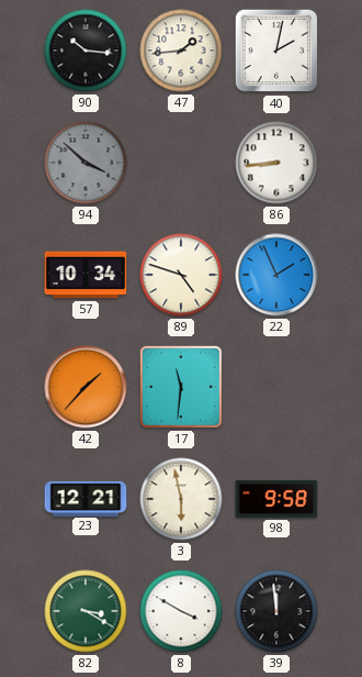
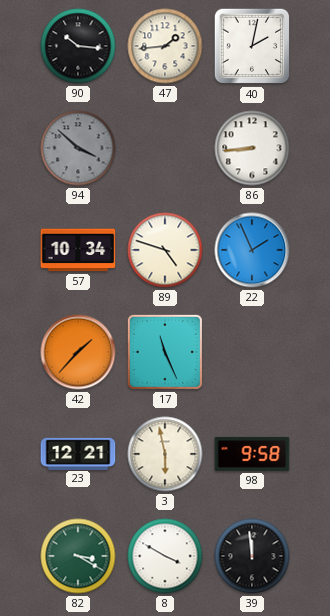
17: 11:31 -> 11:26 (165, 352)
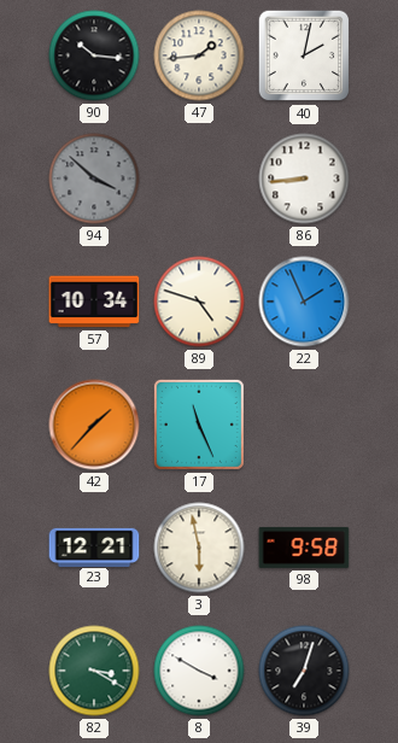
39: 11:59 -> 7:03 (304, 671)
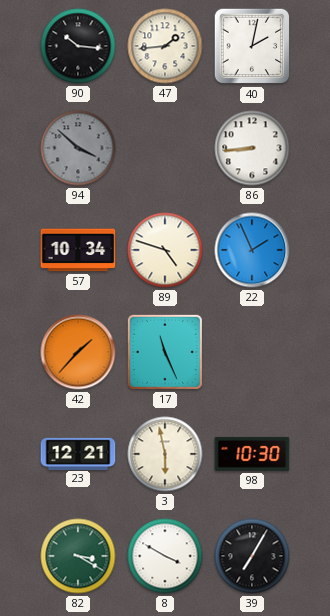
98: 9:58 -> 10:30 (252, 454)
39: 7:03 -> 7:05 (252, 556)
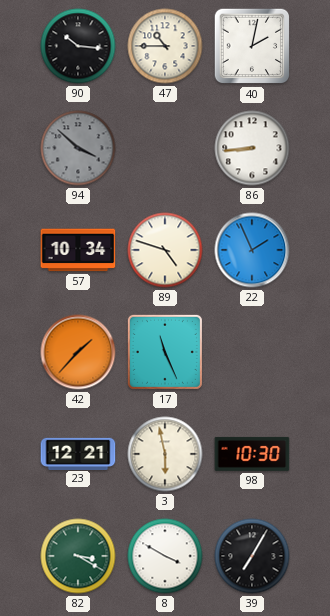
47: 1:44 -> 10:45 (165, 46)
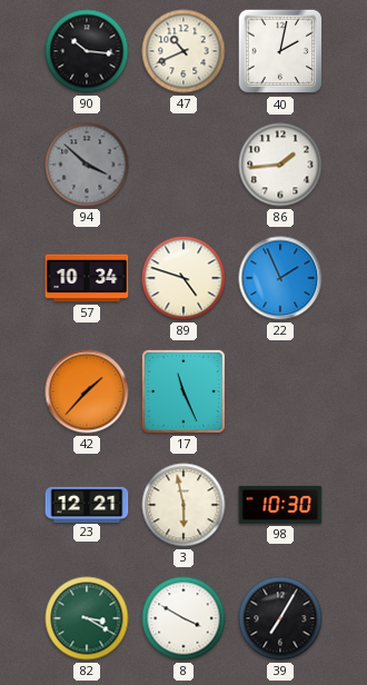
47: 10:45 -> 10:41 (183, 51)
86: 8:44 -> 1:44 (280, 165)
